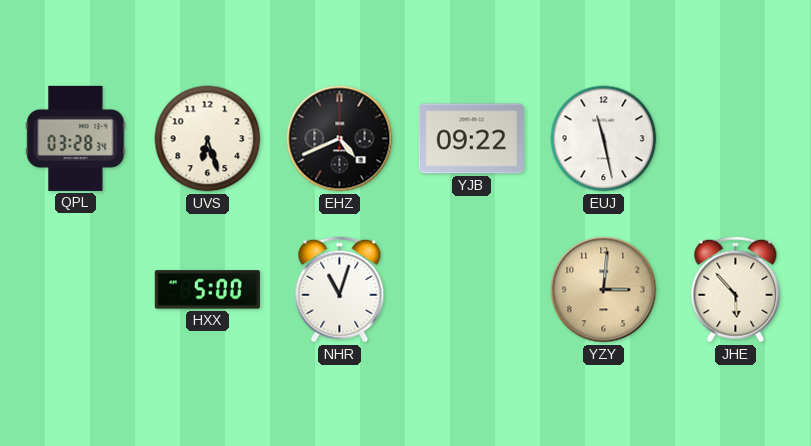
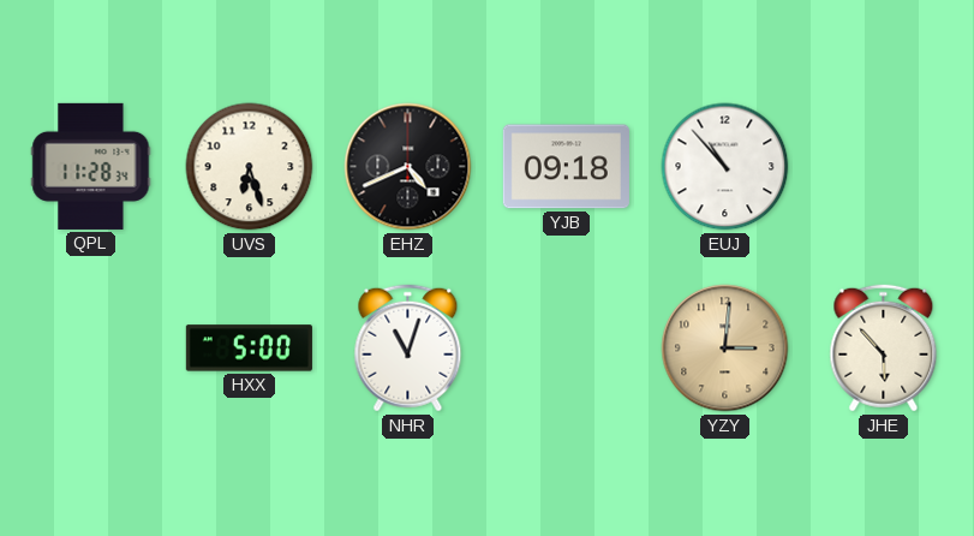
QPL: 03:28 -> 11:28 (91, 166)
YJB: 09:22 -> 09:18 (566, 167)
EUJ: 11:28 -> 10:53 (725, 167)
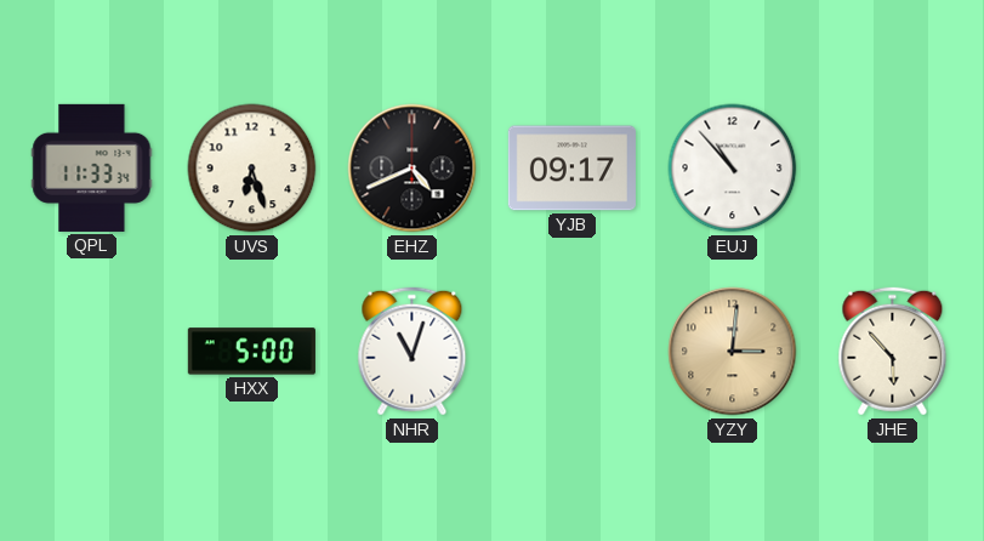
QPL: 11:28 -> 11:33 (92, 167)
YJB: 09:18 -> 09:17 (571, 169)
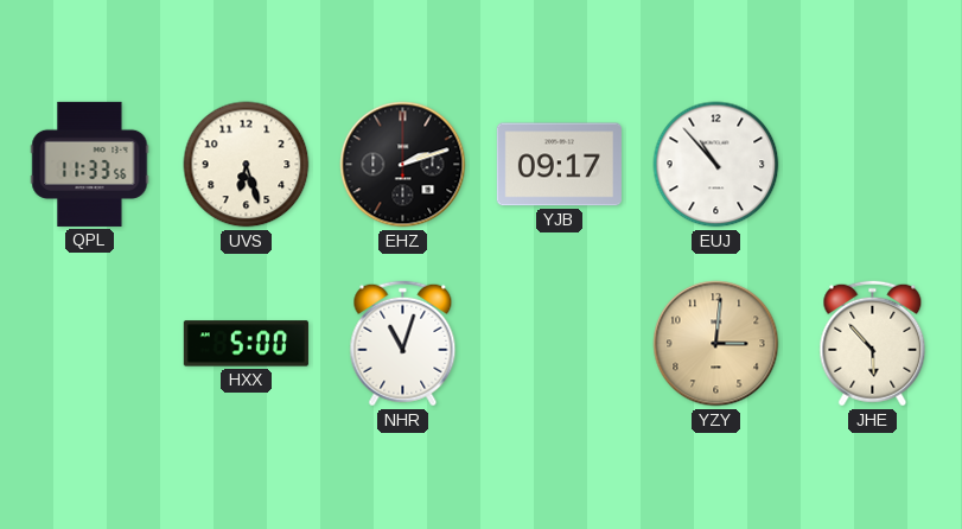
QPL: 11:33:34 -> 11:33:56 (90, 164)
EHZ: 4:41 -> 2:12 (403, 165)
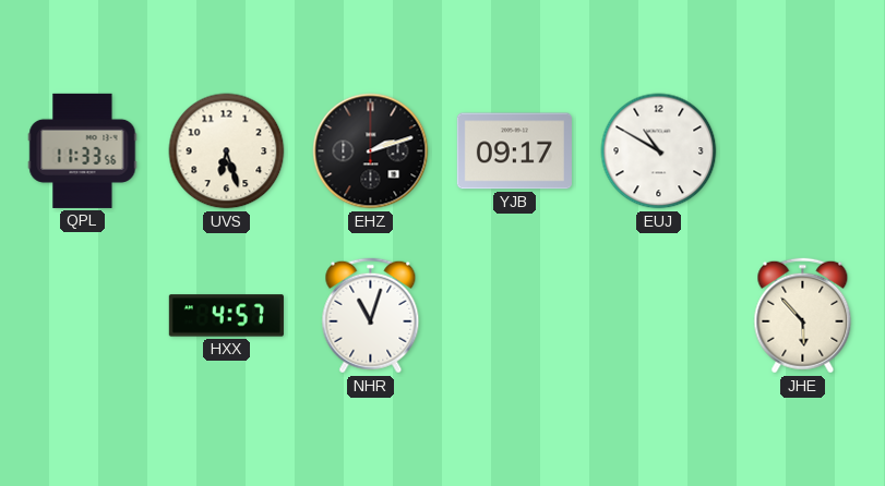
EUJ: 10:53 -> 10:50 (659, 151)
HXX: 5:00 -> 4:57 (226, 316)
YZY: 3:01 -> none (716, 344)
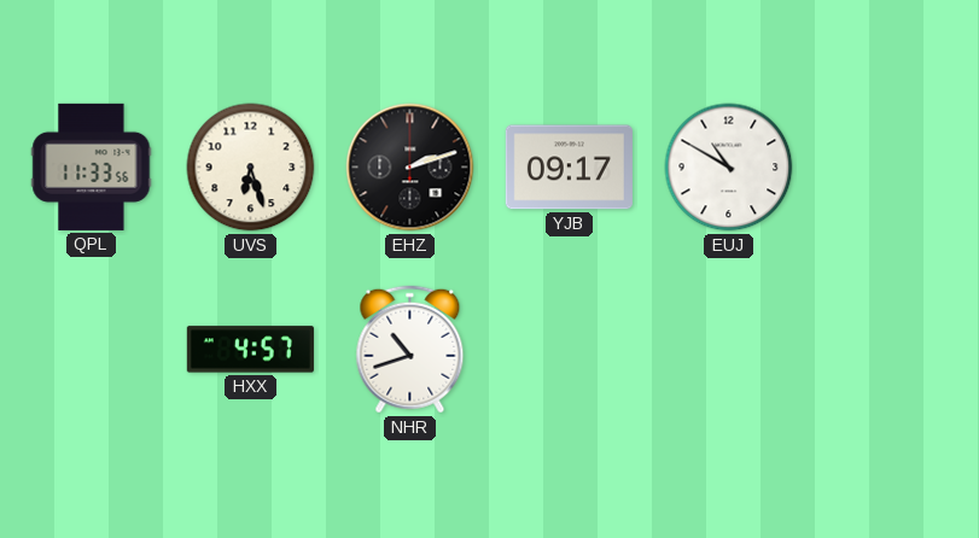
NHR: 11:03 -> 10:42 (410, 350)
JHE: 5:53 -> none (803, 316)
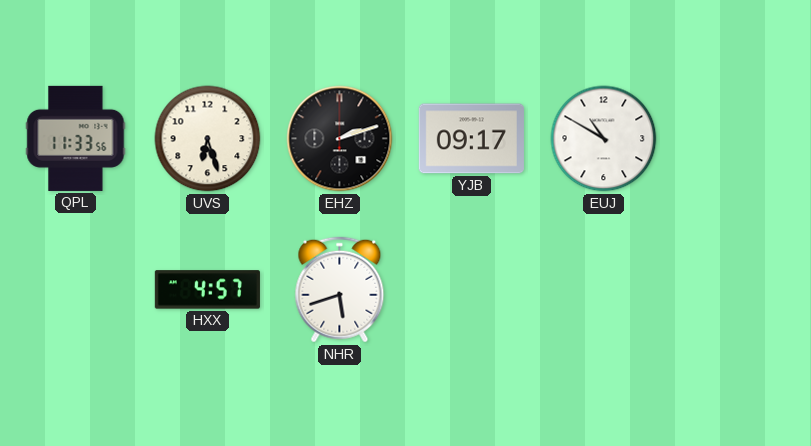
NHR: 10:42 -> 5:42 (340, 290)
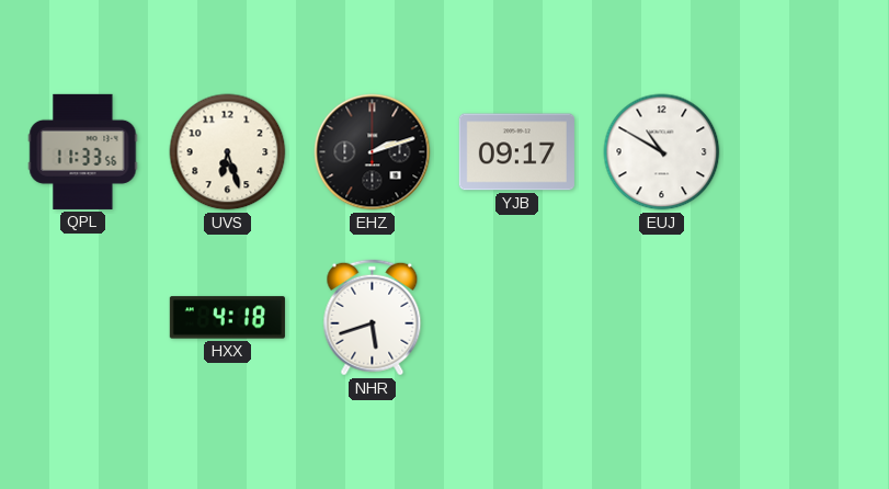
HXX: 4:57 -> 4:18 (227, 318)
